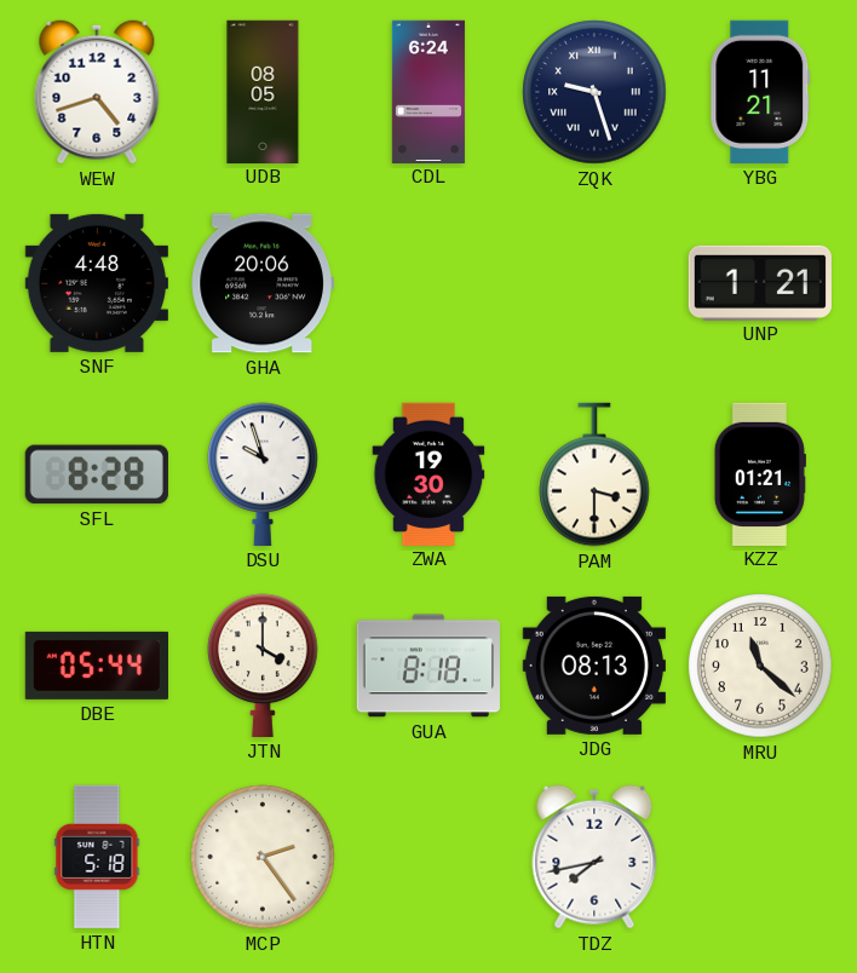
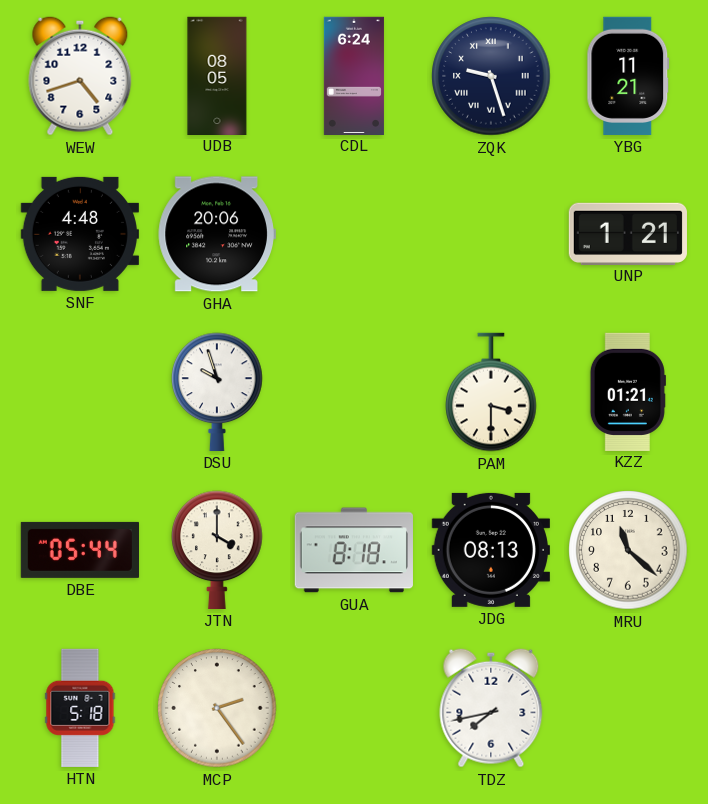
SFL: 8:28 -> none (97, 474)
ZWA: 19:30 -> none (428, 473)
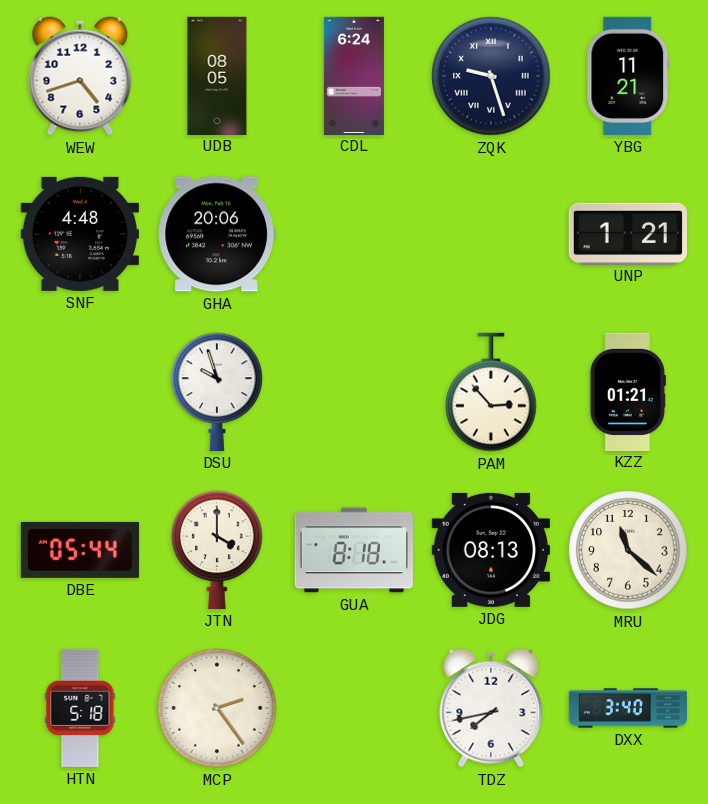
PAM: 3:30 -> 2:53 (491, 392)
DXX: none -> 3:40 (627, 708)
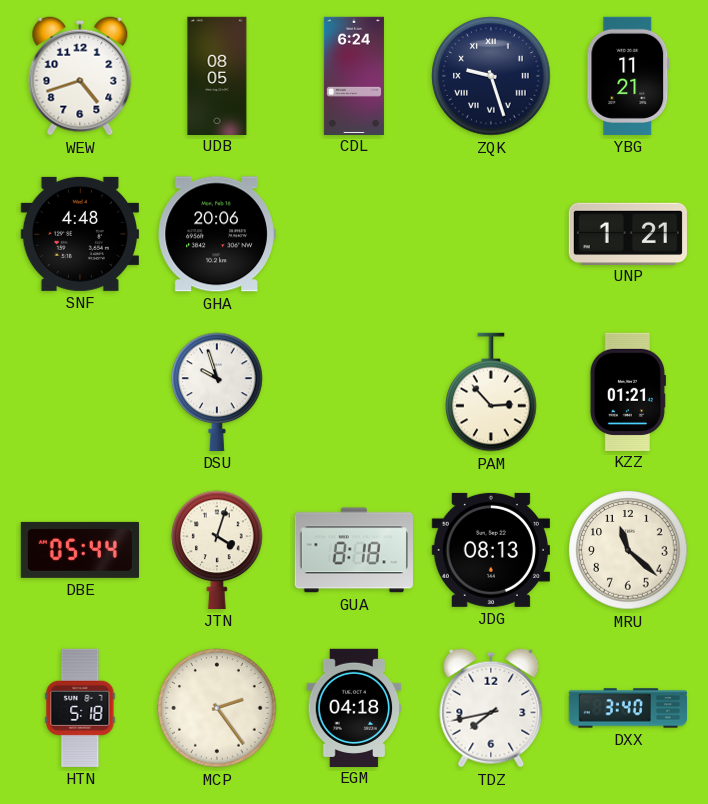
JTN: 4:00 -> 4:03 (217, 550)
EGM: none -> 04:18 (354, 707)
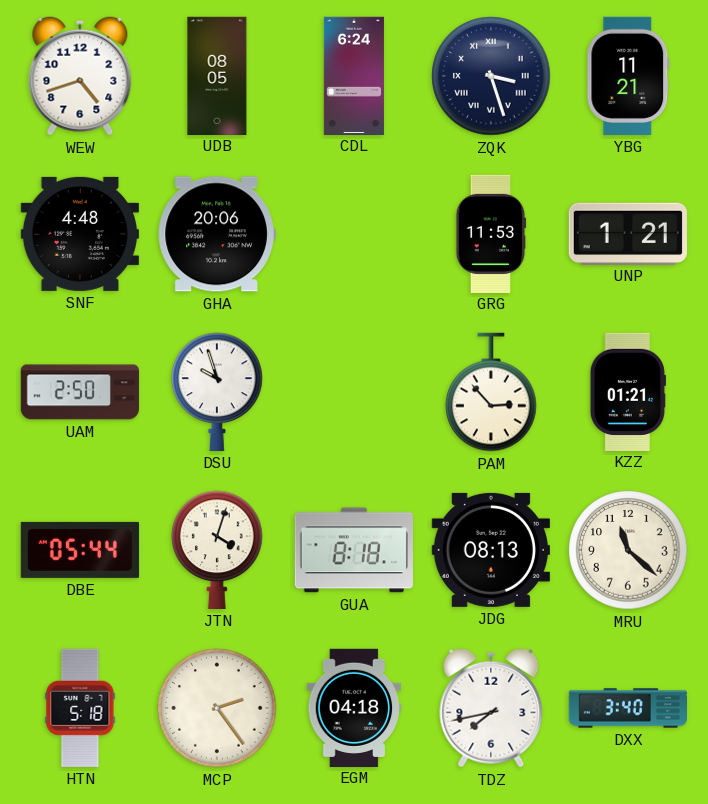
ZQK: 9:27 -> 3:27 (491, 76)
GRG: none -> 11:53 (491, 233)
UAM: none -> 2:50 (79, 392)
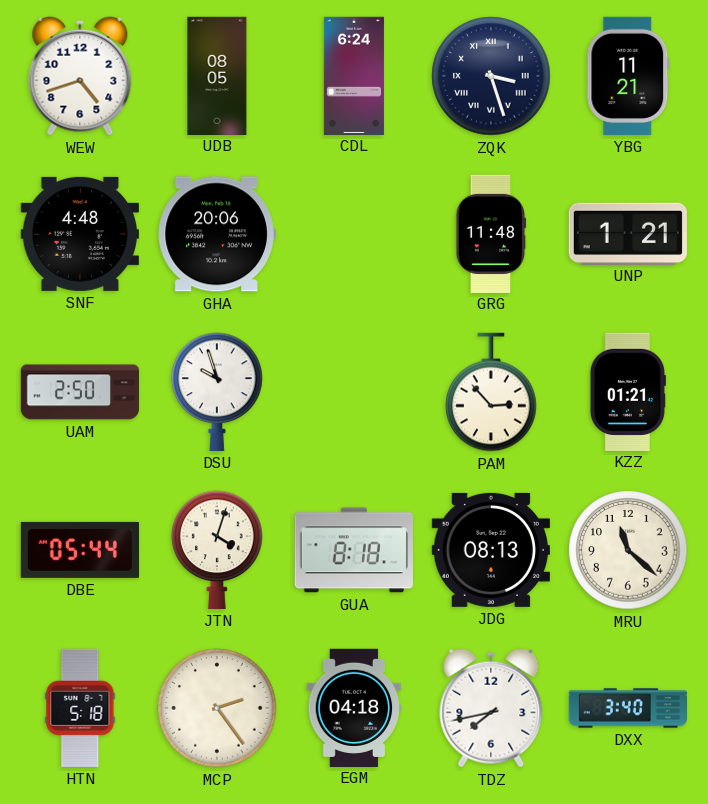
GRG: 11:53 -> 11:48 (491, 233)
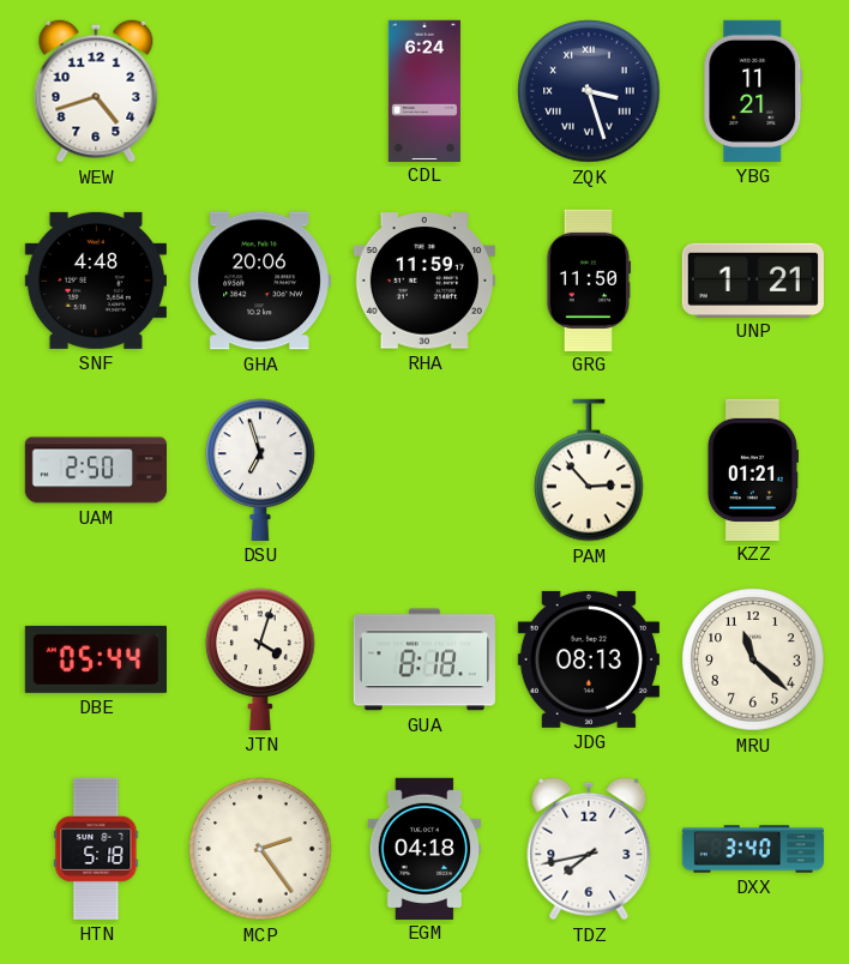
UDB: 08:05 -> none (217, 75)
RHA: none -> 11:59 (424, 281)
GRG: 11:48 -> 11:50 (589, 279)
DSU: 9:57 -> 6:57 (260, 470)
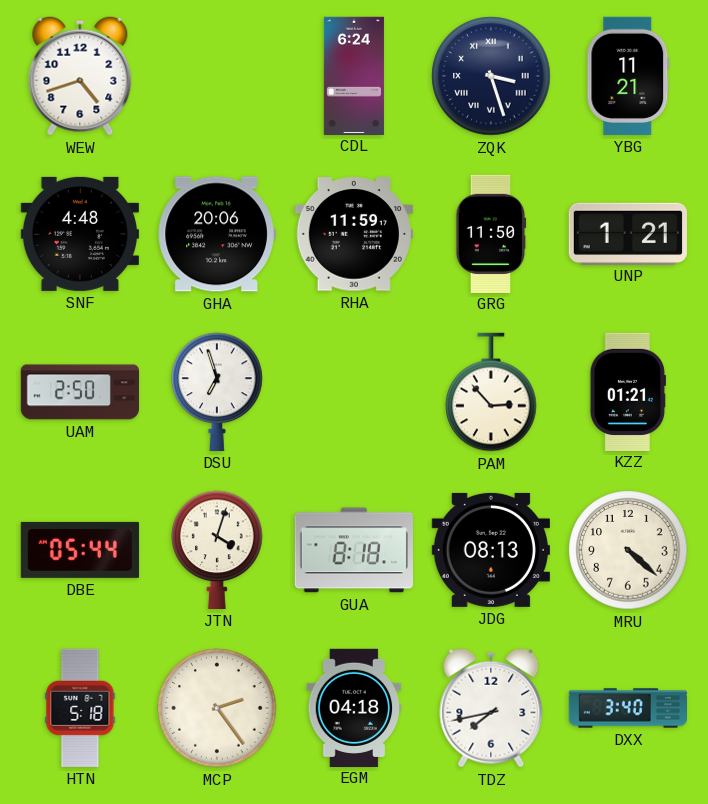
MRU: 11:22 -> 4:22 (628, 550)
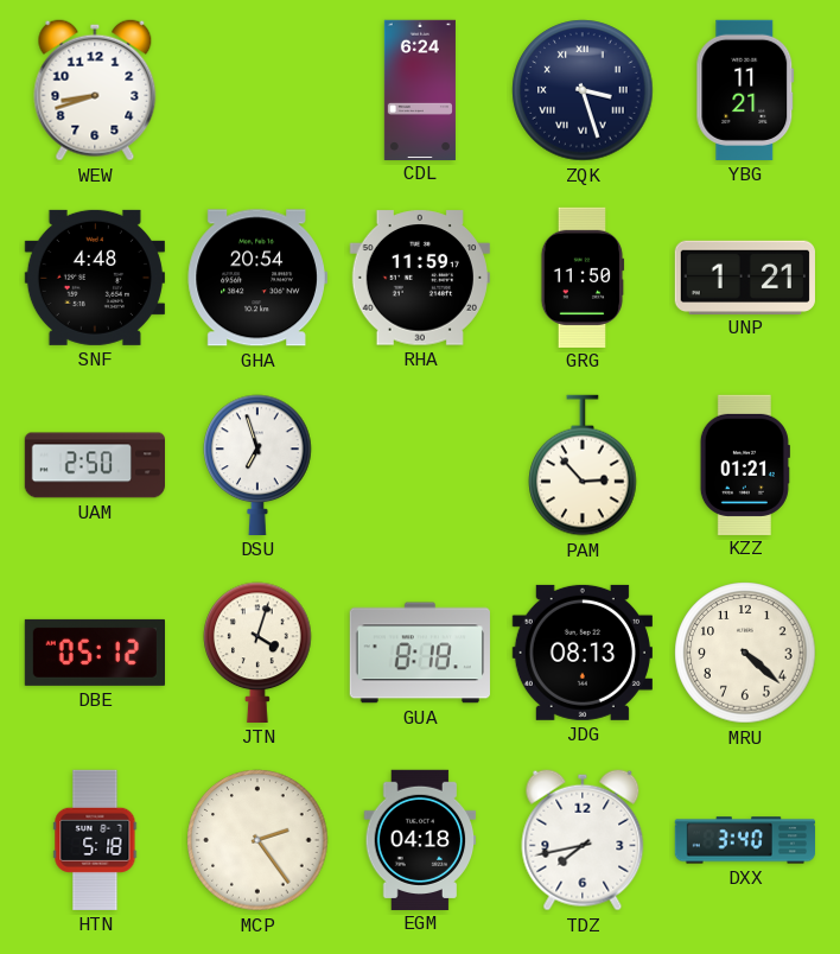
WEW: 4:42 -> 8:42 (95, 90)
GHA: 20:06 -> 20:54 (257, 278)
DBE: 05:44 -> 05:12 (94, 653)
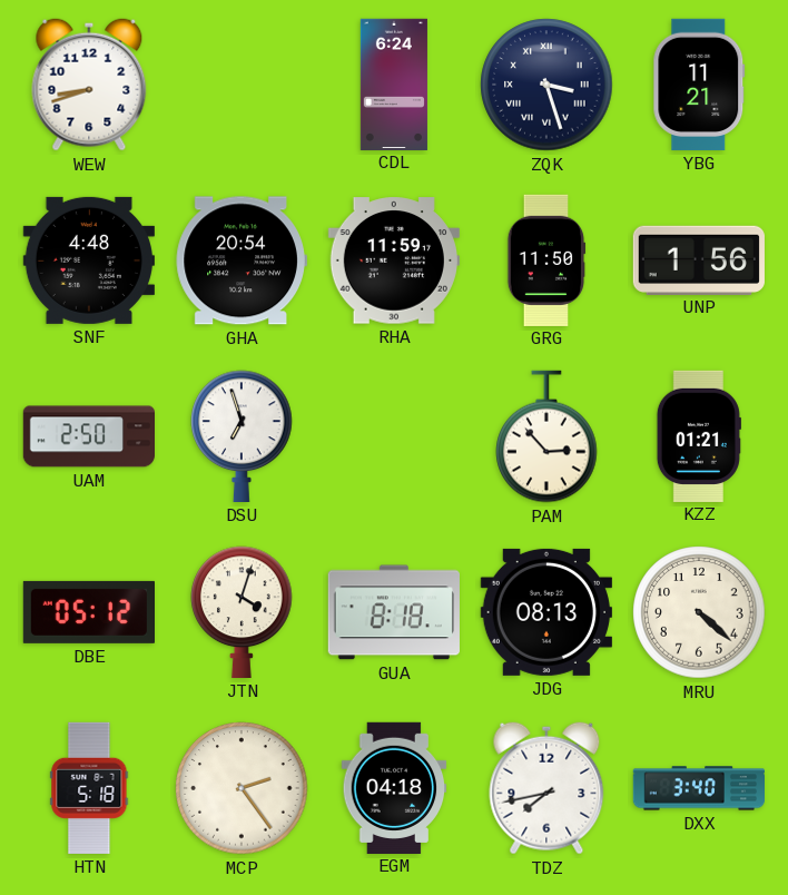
UNP: 1:21 -> 1:56 (699, 259)
